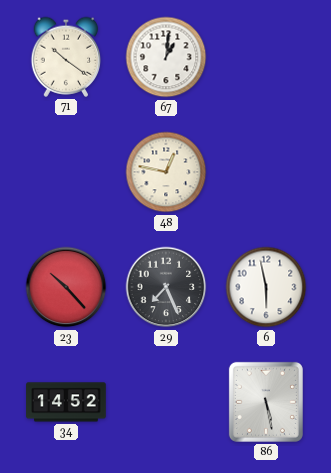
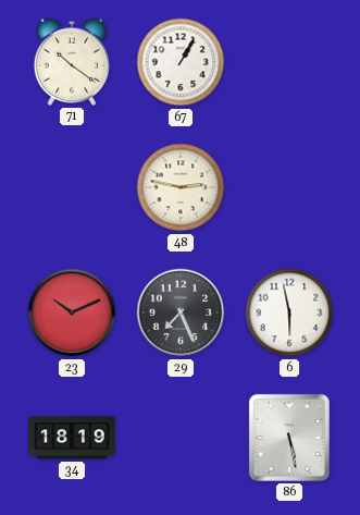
67: 1:01 -> 1:05 (181, 62)
48: 12:47 -> 2:47 (181, 187)
23: 10:23 -> 10:11 (72, 312)
34: 14:52 -> 18:19 (72, 438)
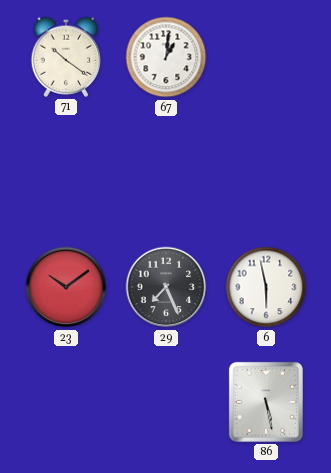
67: 1:05 -> 1:01 (166, 57)
48: 2:47 -> none (181, 187)
23: 10:11 -> 10:09 (66, 287)
34: 18:19 -> none (72, 438)
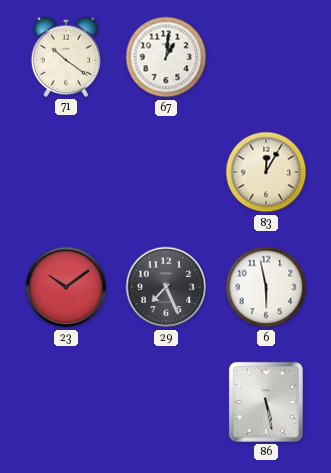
83: none -> 12:05 (266, 172)
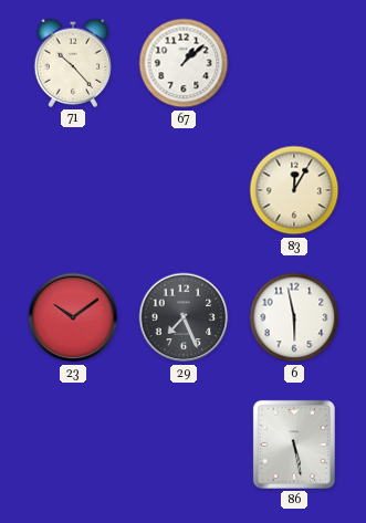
71: 10:21 -> 10:23 (73, 63)
67: 1:01 -> 1:08 (184, 63)
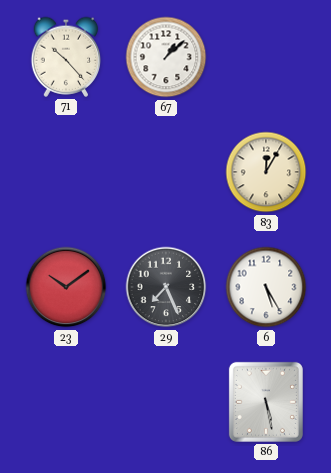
6: 5:58 -> 5:25 (266, 287)
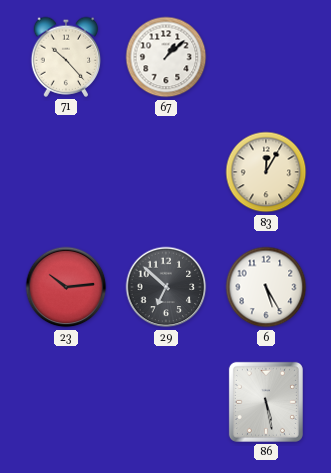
23: 10:09 -> 10:14 (66, 287)
29: 7:26 -> 6:52 (166, 287)
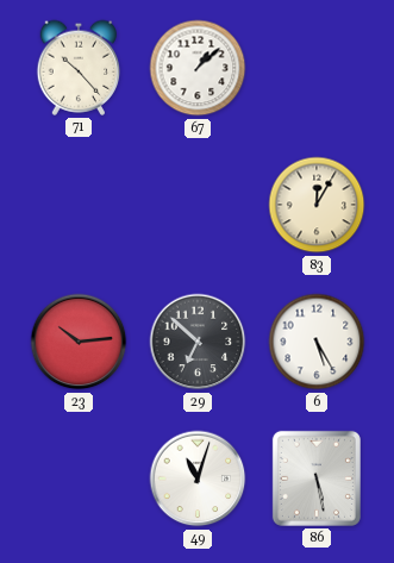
49: none -> 11:03 (198, 478)
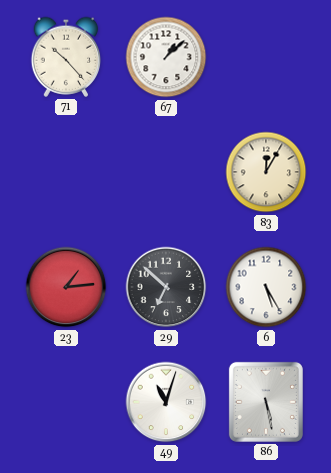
23: 10:14 -> 1:14 (66, 287)
